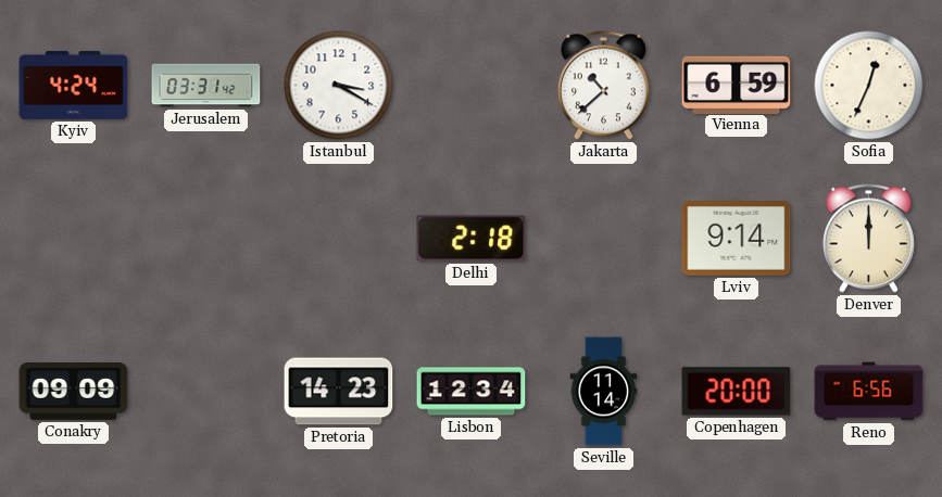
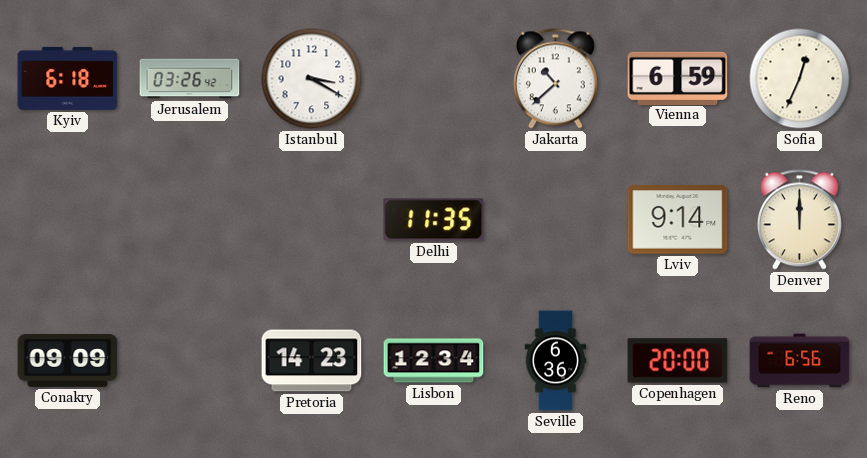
Kyiv: 4:24 -> 6:18 (68, 78)
Jerusalem: 03:31 -> 03:26 (190, 79)
Delhi: 2:18 -> 11:35 (434, 220)
Seville: 11:14 -> 6:36 (556, 361)
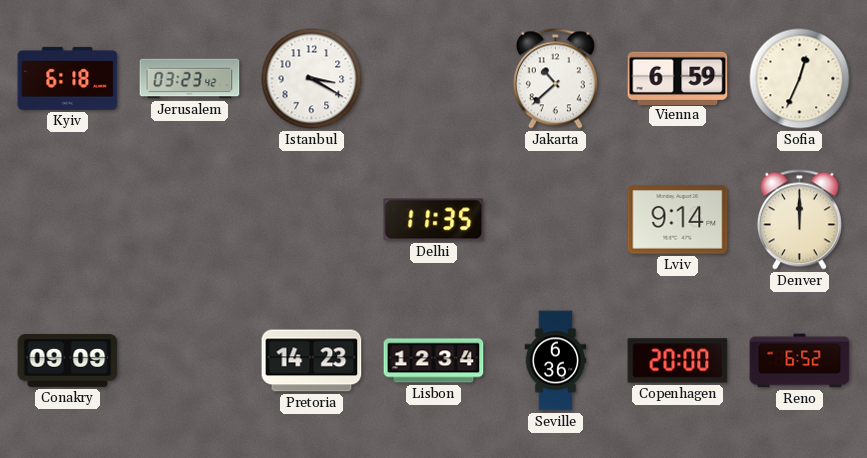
Jerusalem: 03:26 -> 03:23 (190, 79)
Reno: 6:56 -> 6:52 (800, 361)
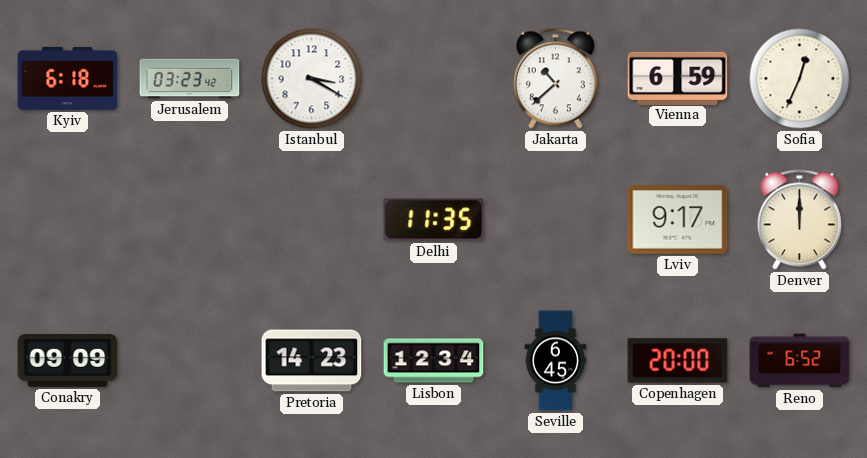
Lviv: 9:14 -> 9:17 (678, 220)
Seville: 6:36 -> 6:45 (556, 361)
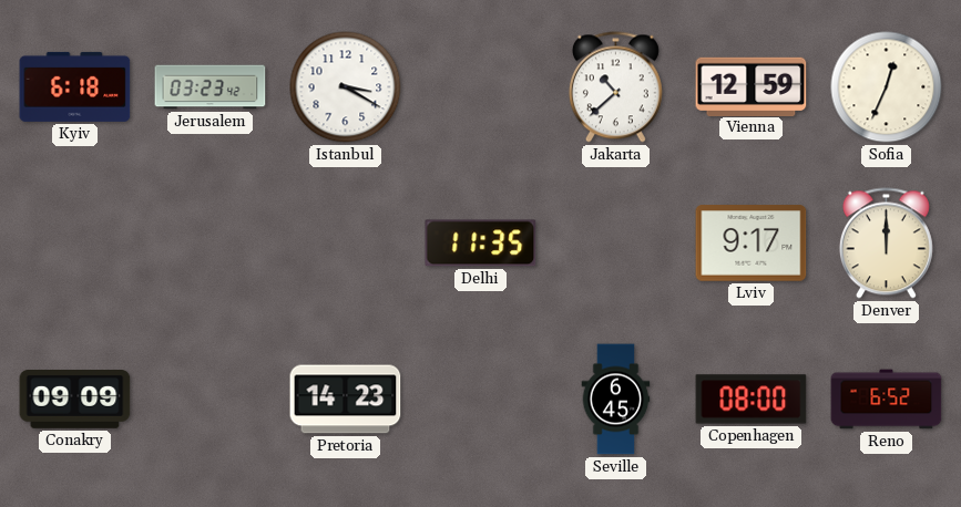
Vienna: 6:59 -> 12:59 (752, 86)
Lisbon: 12:34 -> none (434, 361)
Copenhagen: 20:00 -> 08:00 (752, 400)
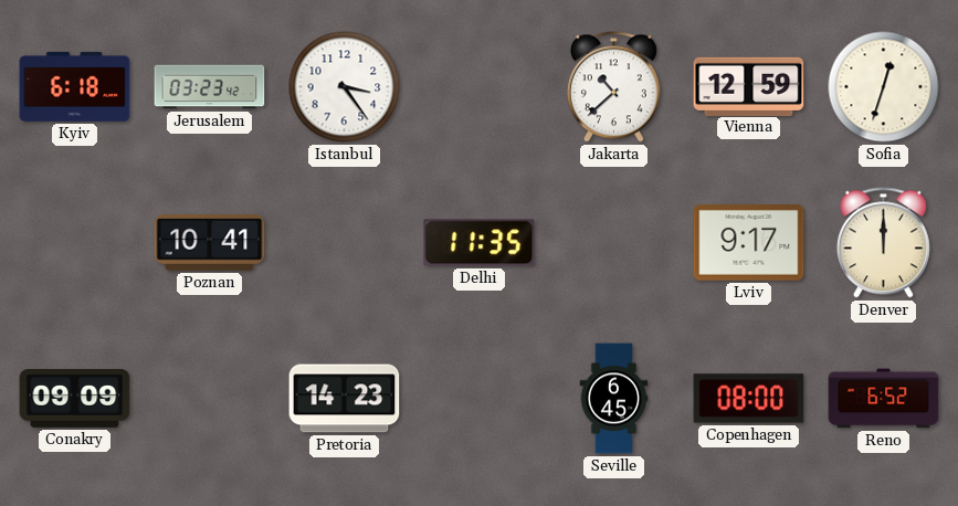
Istanbul: 3:20 -> 3:24 (345, 87)
Sofia: 12:34 -> 12:33 (884, 87)
Poznan: none -> 10:41 (210, 243)
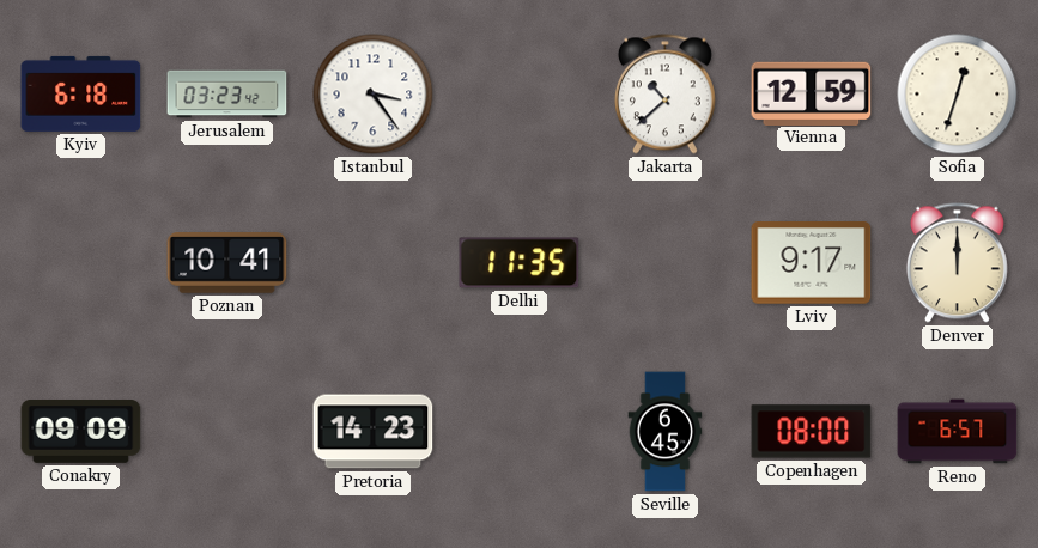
Reno: 6:52 -> 6:57 (958, 432)
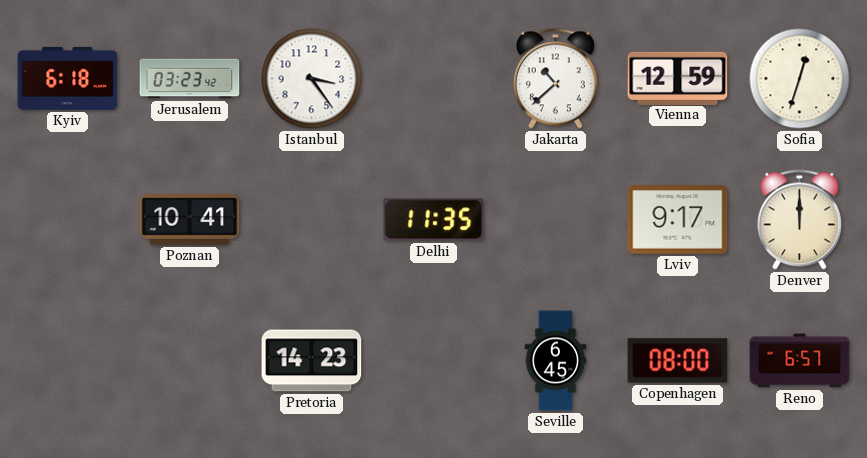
Conakry: 09:09 -> none (81, 432)
